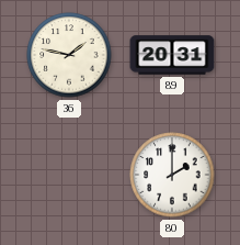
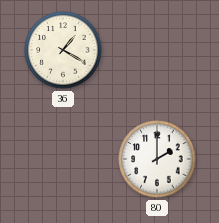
36: 1:47 -> 1:20 (63, 50)
89: 20:31 -> none (172, 55)
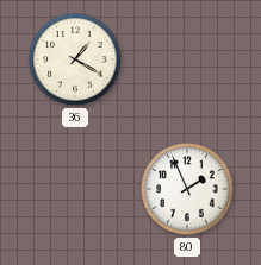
80: 2:00 -> 1:56 (187, 189)
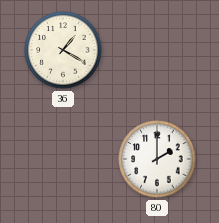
80: 1:56 -> 2:00 (157, 159)
